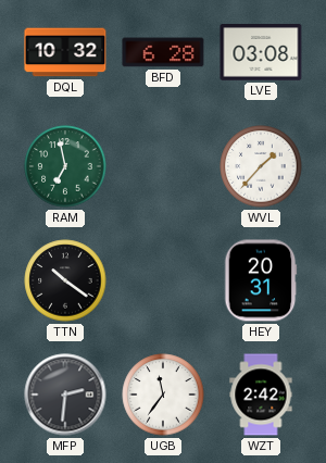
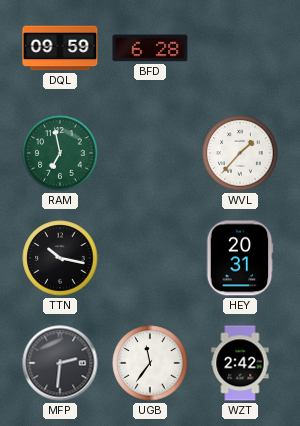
DQL: 10:32 -> 09:59 (60, 48)
LVE: 03:08 -> none (261, 53)
TTN: 10:21 -> 10:17 (60, 258)
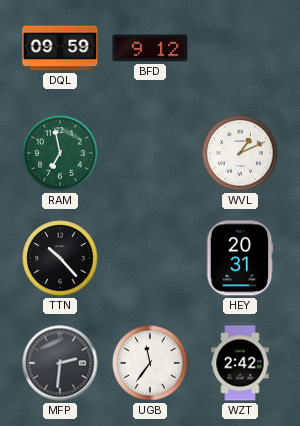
BFD: 6:28 -> 9:12 (150, 48)
WVL: 1:37 -> 1:11 (240, 153)
TTN: 10:17 -> 10:23 (60, 258)
